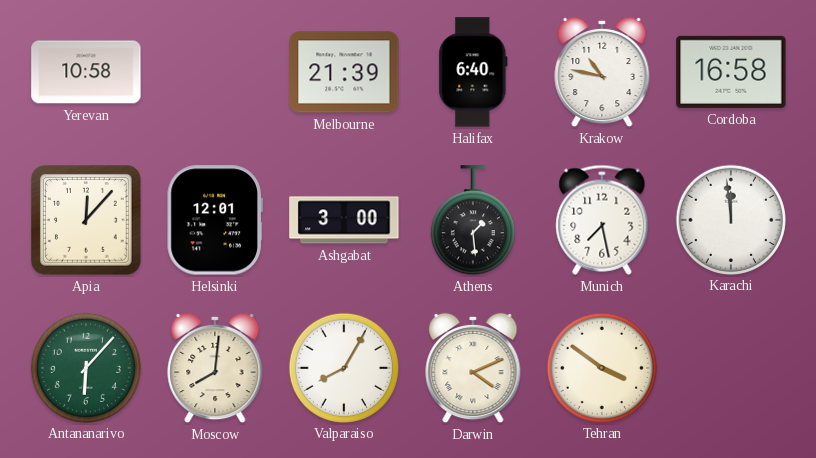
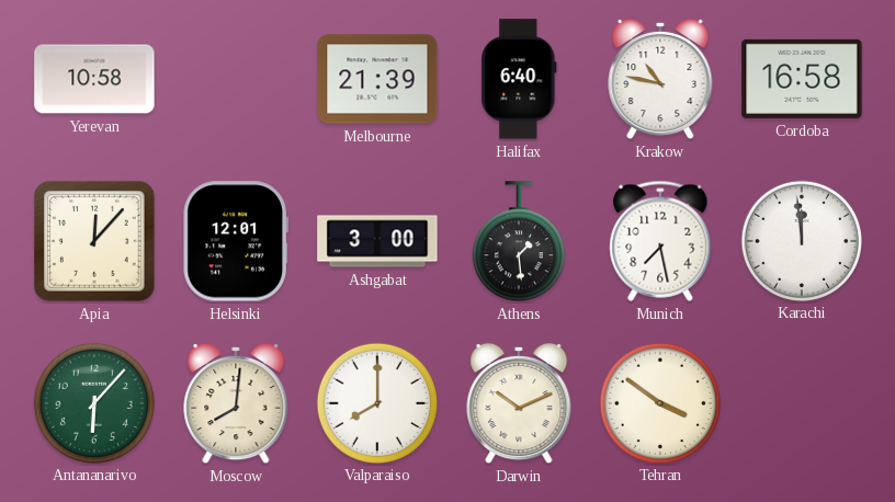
Valparaiso: 8:05 -> 8:00 (376, 402)
Darwin: 4:11 -> 10:11 (519, 403)
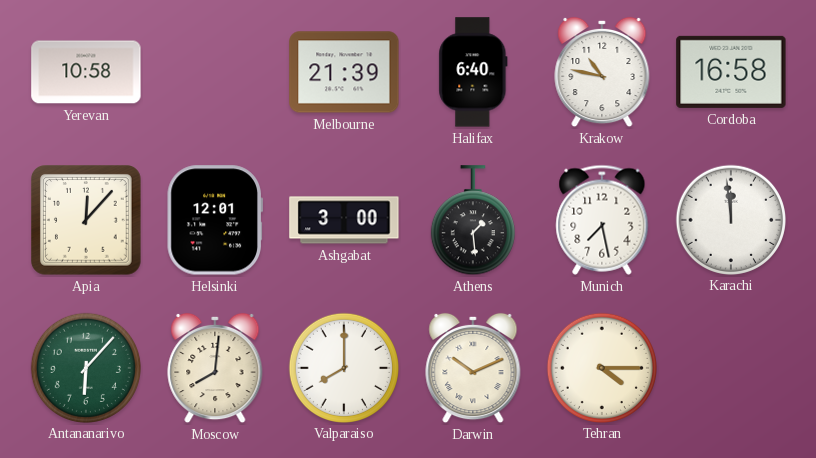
Tehran: 3:51 -> 4:15 (601, 367)
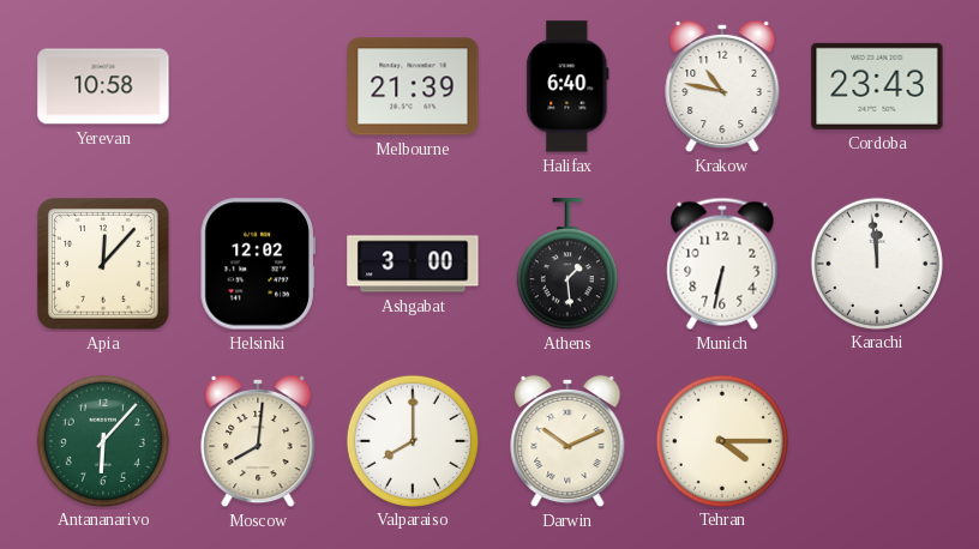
Cordoba: 16:58 -> 23:43 (877, 86)
Helsinki: 12:01 -> 12:02 (258, 264)
Munich: 7:28 -> 6:32 (722, 264)
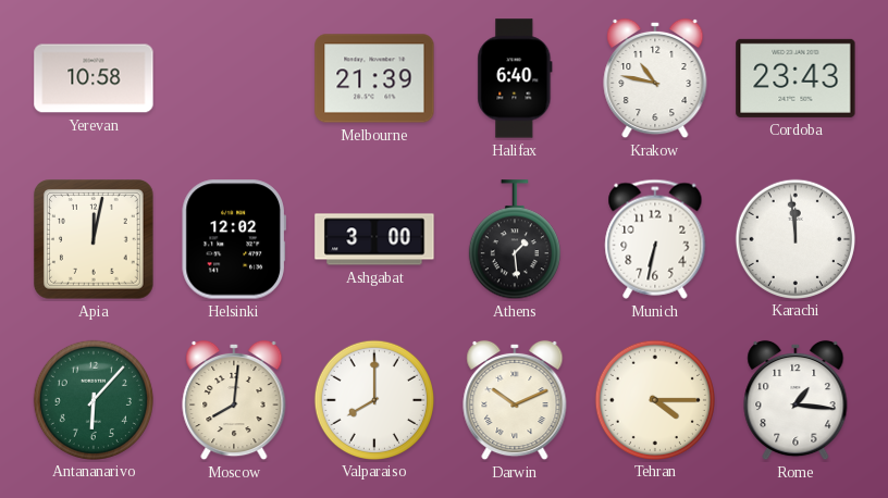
Apia: 12:07 -> 12:02 (95, 240)
Rome: none -> 1:16 (795, 400)
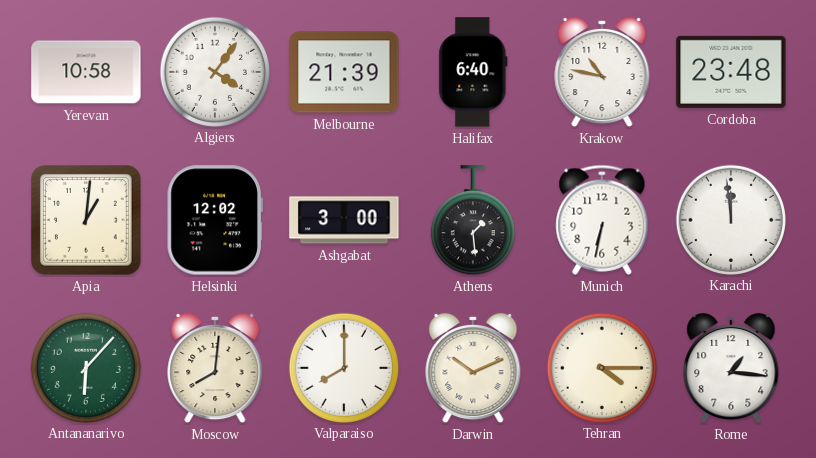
Algiers: none -> 4:06 (214, 71)
Cordoba: 23:43 -> 23:48 (731, 72)
Apia: 12:02 -> 1:01 (87, 221)
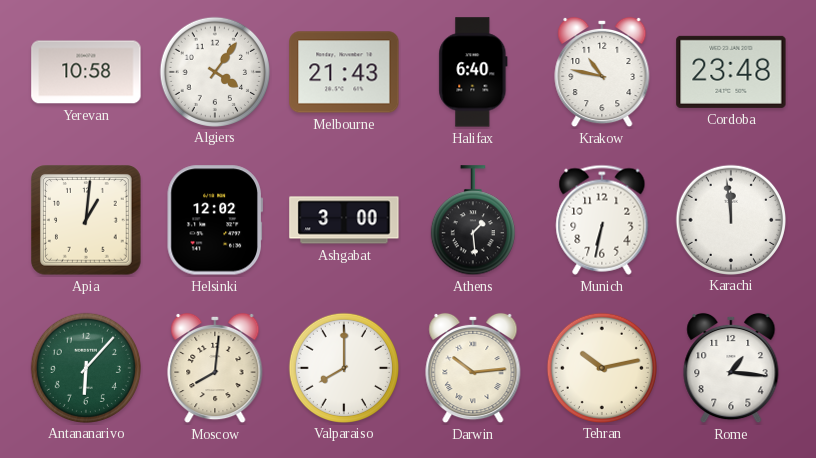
Melbourne: 21:39 -> 21:43 (344, 72)
Darwin: 10:11 -> 10:14 (473, 368)
Tehran: 4:15 -> 10:13 (601, 367)
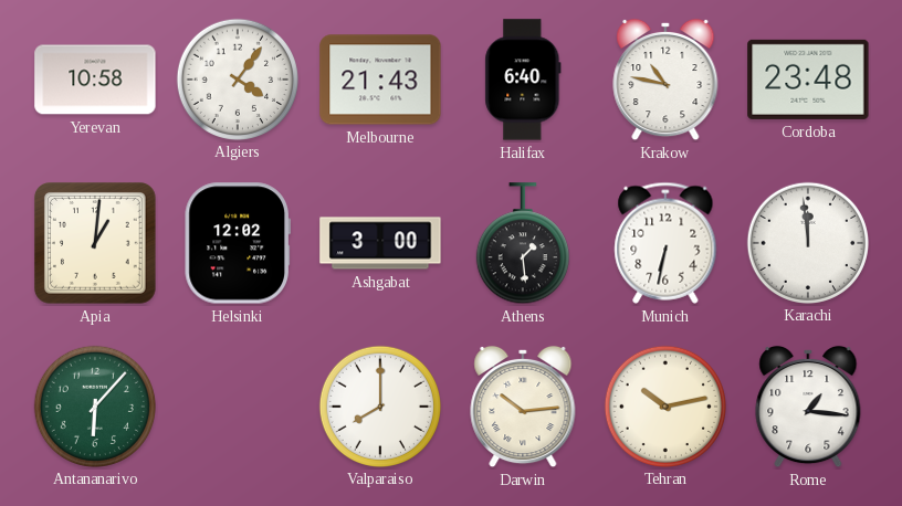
Moscow: 8:01 -> none (215, 368)
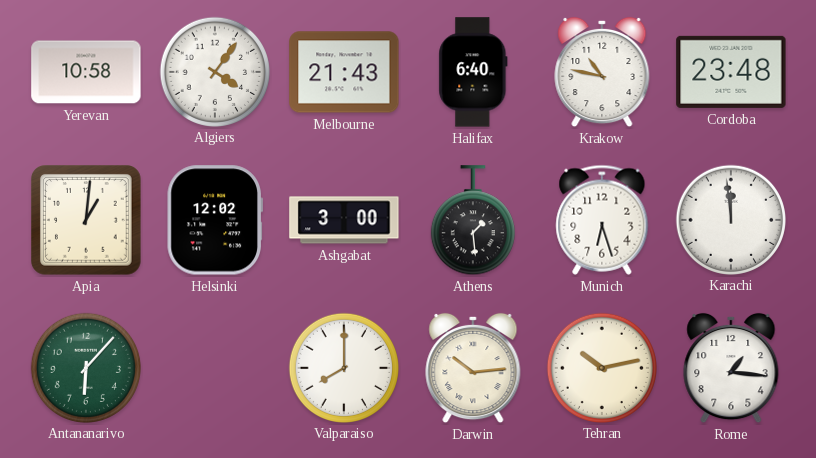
Munich: 6:32 -> 6:27 (602, 220)
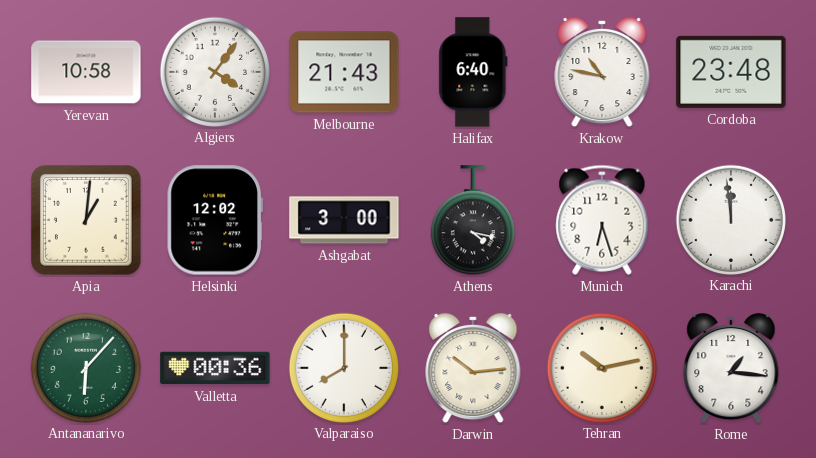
Athens: 1:29 -> 4:17 (473, 221)
Valletta: none -> 00:36 (215, 368)
